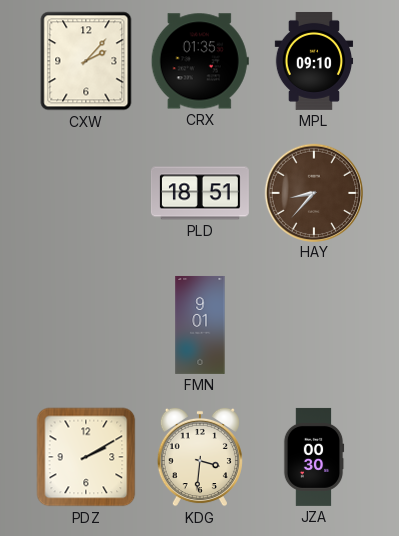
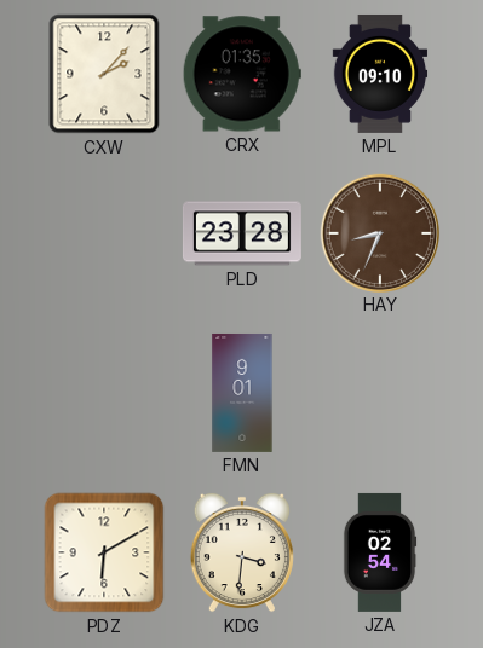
PLD: 18:51 -> 23:28 (242, 233)
HAY: 8:37 -> 8:34 (379, 232)
PDZ: 2:10 -> 6:10 (104, 552)
JZA: 00:30 -> 02:54 (380, 552)
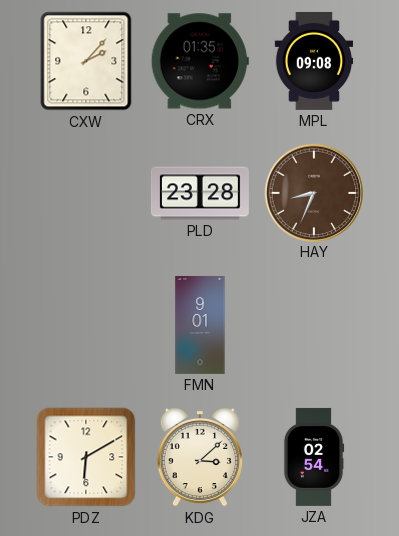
MPL: 09:10 -> 09:08 (314, 61)
KDG: 3:31 -> 3:08 (200, 457)
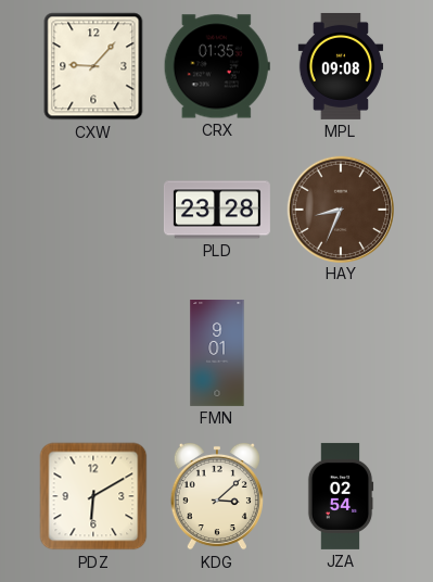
CXW: 2:07 -> 9:07 (93, 66)
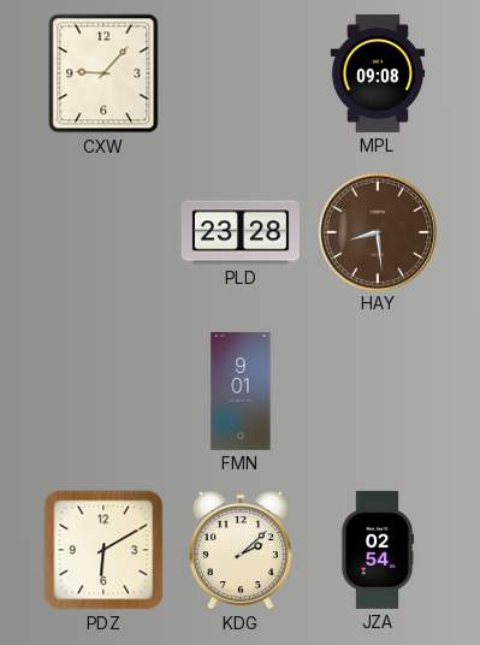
CRX: 01:35 -> none (217, 66)
HAY: 8:34 -> 8:29 (377, 231)
KDG: 3:08 -> 2:08 (241, 550)
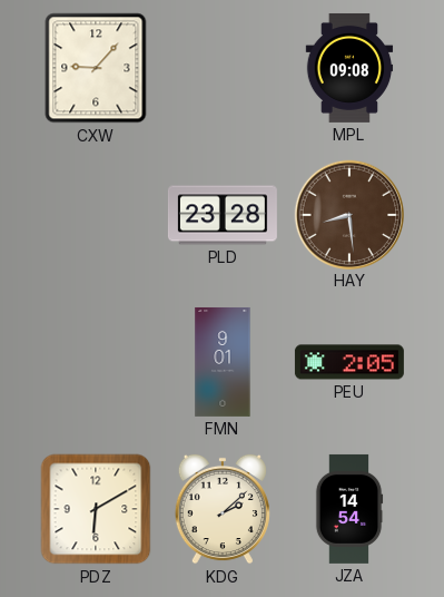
PEU: none -> 2:05 (349, 362)
JZA: 02:54 -> 14:54 (349, 509)
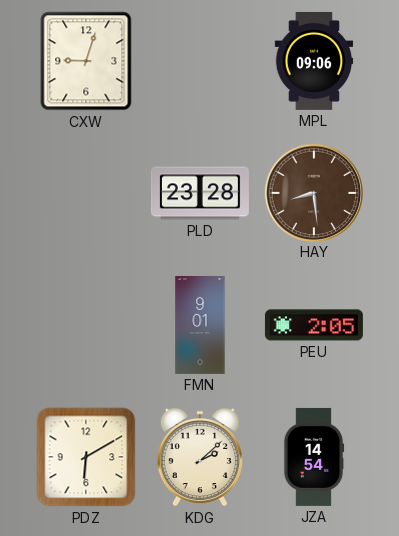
CXW: 9:07 -> 9:03 (86, 61)
MPL: 09:08 -> 09:06 (314, 61)
